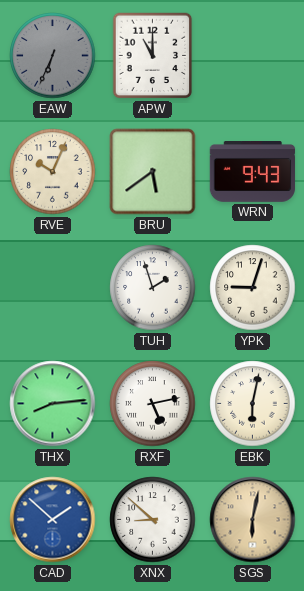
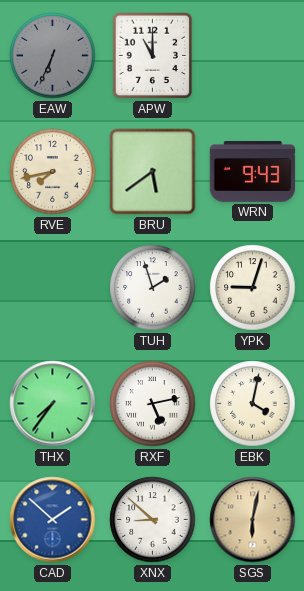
RVE: 10:04 -> 7:43 (53, 172)
THX: 8:14 -> 7:36 (53, 404)
EBK: 6:02 -> 4:02 (253, 404)
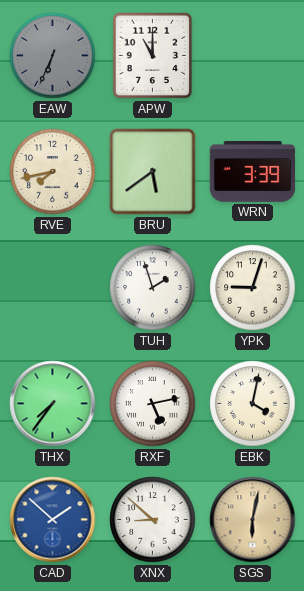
WRN: 9:43 -> 3:39 (253, 172)
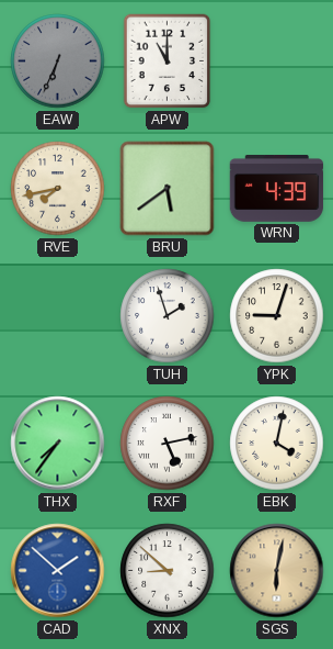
WRN: 3:39 -> 4:39 (277, 189)
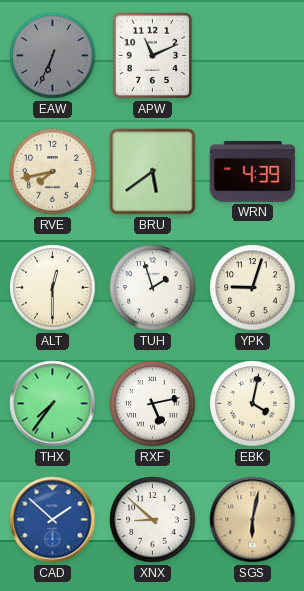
APW: 11:00 -> 11:11 (153, 56)
ALT: none -> 12:30 (53, 288)
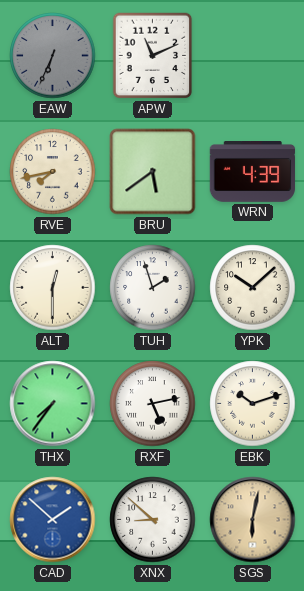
YPK: 9:03 -> 10:08 (253, 288)
EBK: 4:02 -> 10:12 (253, 404)
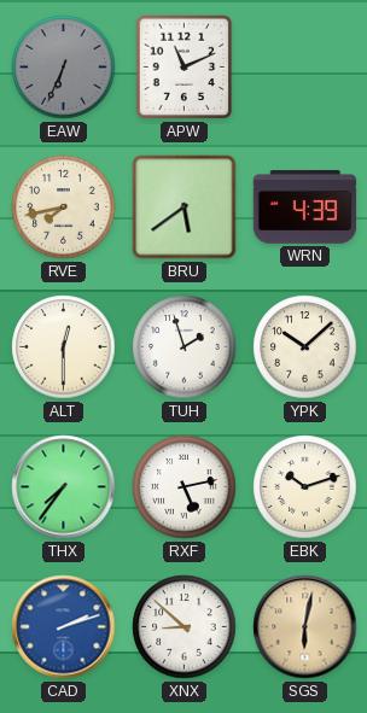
CAD: 1:52 -> 2:12 (64, 627)
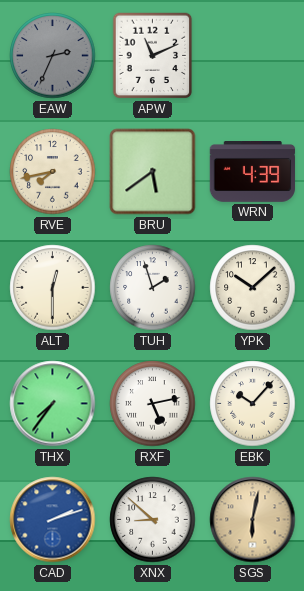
EAW: 6:34 -> 2:34 (53, 56)
EBK: 10:12 -> 10:07 (253, 404)
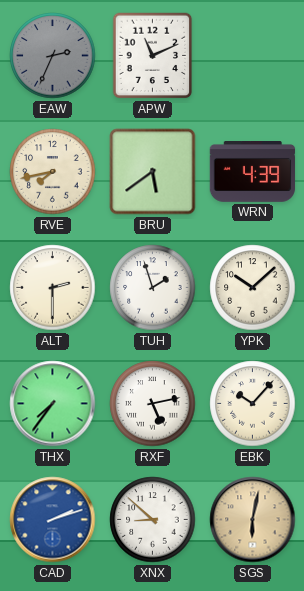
ALT: 12:30 -> 2:30 (53, 288)
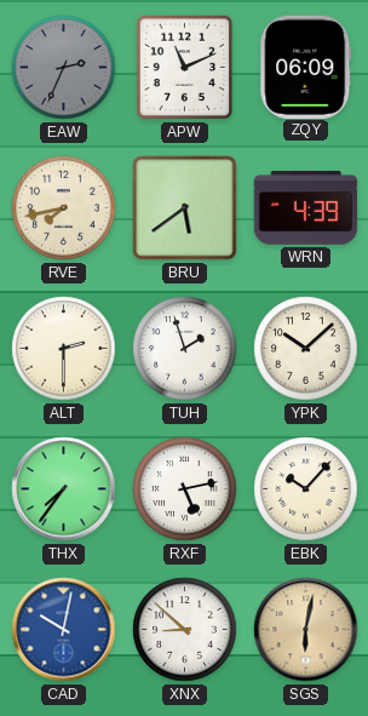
ZQY: none -> 06:09 (306, 67)
CAD: 2:12 -> 10:02 (64, 630)
